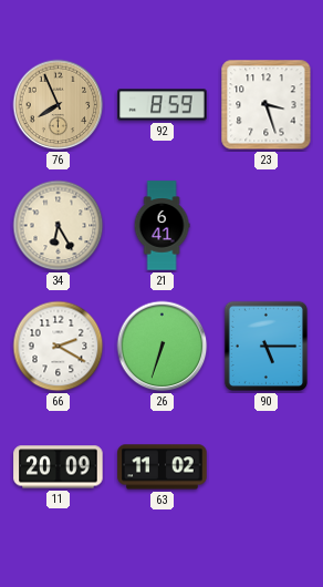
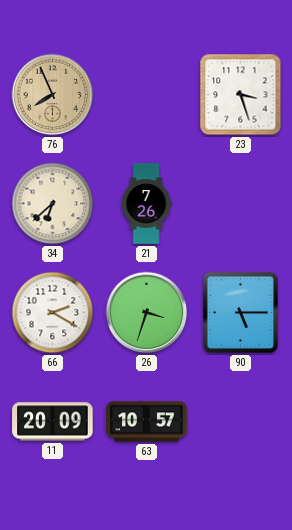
92: 8:59 -> none (163, 105)
34: 6:25 -> 6:38 (53, 204)
21: 6:41 -> 7:26 (146, 204)
26: 6:33 -> 3:33 (147, 313)
63: 11:02 -> 10:57 (147, 422)
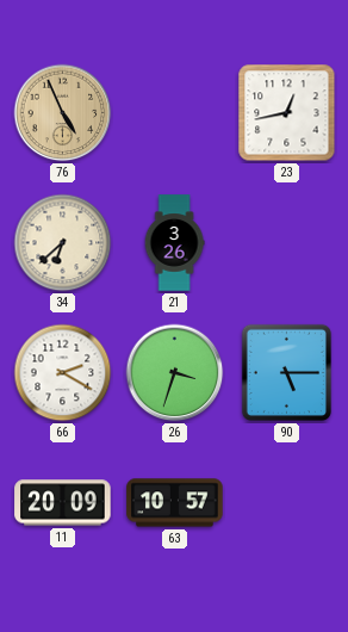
76: 7:56 -> 4:56 (63, 113)
23: 3:27 -> 12:43 (287, 113)
21: 7:26 -> 3:26 (174, 243)
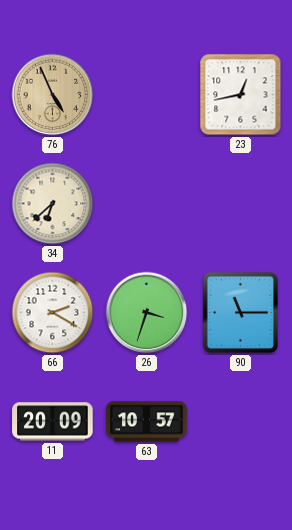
21: 3:26 -> none (174, 243)
90: 5:15 -> 11:15 (240, 312)
